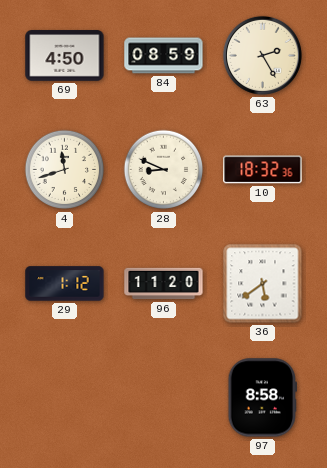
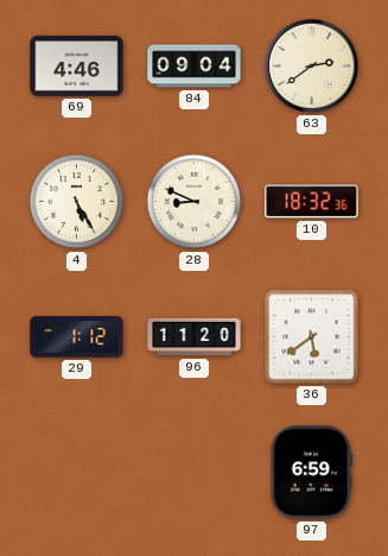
69: 4:50 -> 4:46 (77, 67)
84: 08:59 -> 09:04 (195, 67)
63: 2:25 -> 2:39 (311, 65)
4: 11:42 -> 5:25 (77, 202)
97: 8:58 -> 6:59 (311, 473)
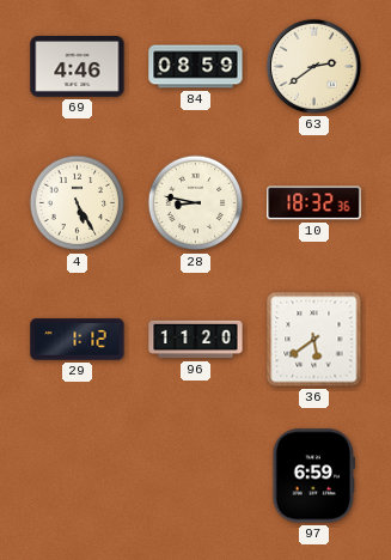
84: 09:04 -> 08:59 (196, 67)
28: 8:49 -> 8:47 (196, 203)
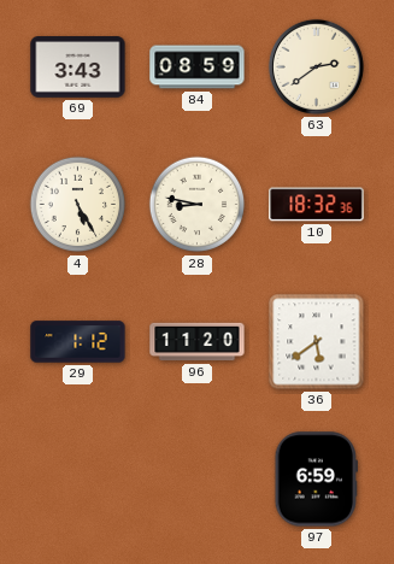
69: 4:46 -> 3:43 (78, 67)
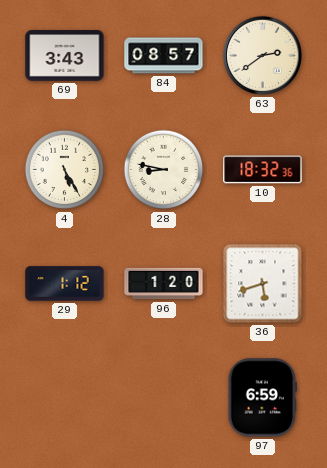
84: 08:59 -> 08:57 (164, 56)
96: 11:20 -> 1:20 (164, 284)
36: 5:39 -> 5:42 (263, 284)
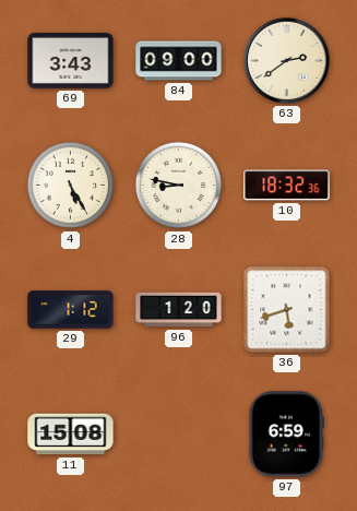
84: 08:57 -> 09:00 (179, 61)
11: none -> 15:08 (71, 435)
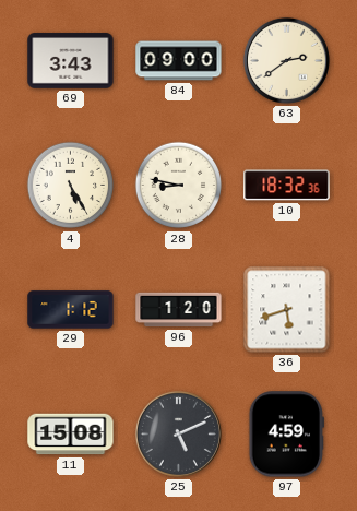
25: none -> 5:11 (178, 433)
97: 6:59 -> 4:59 (286, 435)
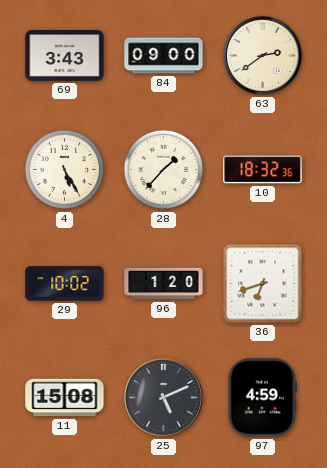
28: 8:47 -> 1:37 (164, 170)
29: 1:12 -> 10:02 (65, 284)
36: 5:42 -> 6:42 (263, 284)
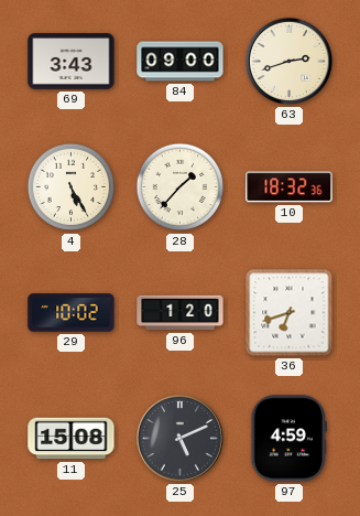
63: 2:39 -> 2:42 (288, 61)
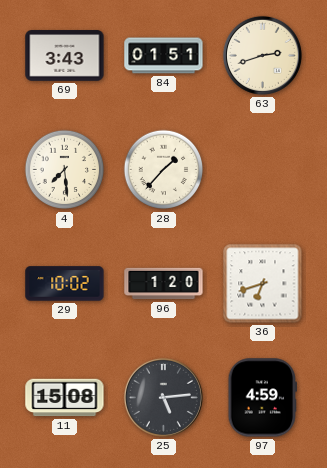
84: 09:00 -> 01:51 (164, 56)
4: 5:25 -> 7:29 (65, 170)
10: 18:32 -> none (290, 187)
25: 5:11 -> 5:14 (163, 397)
